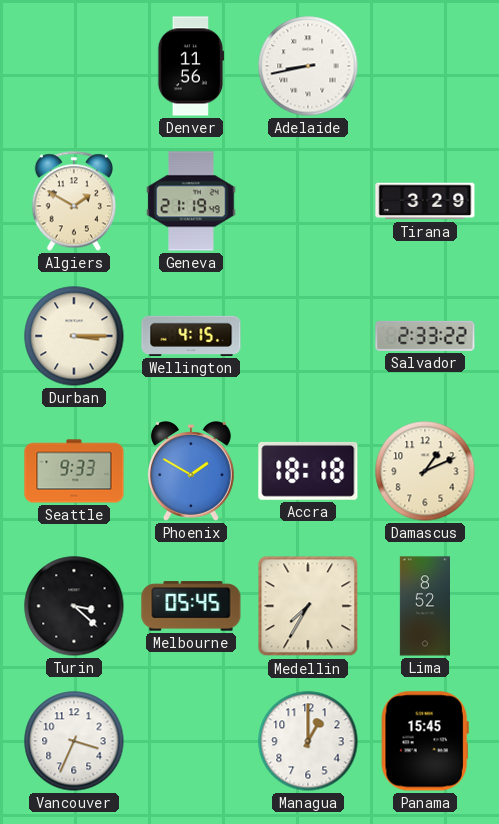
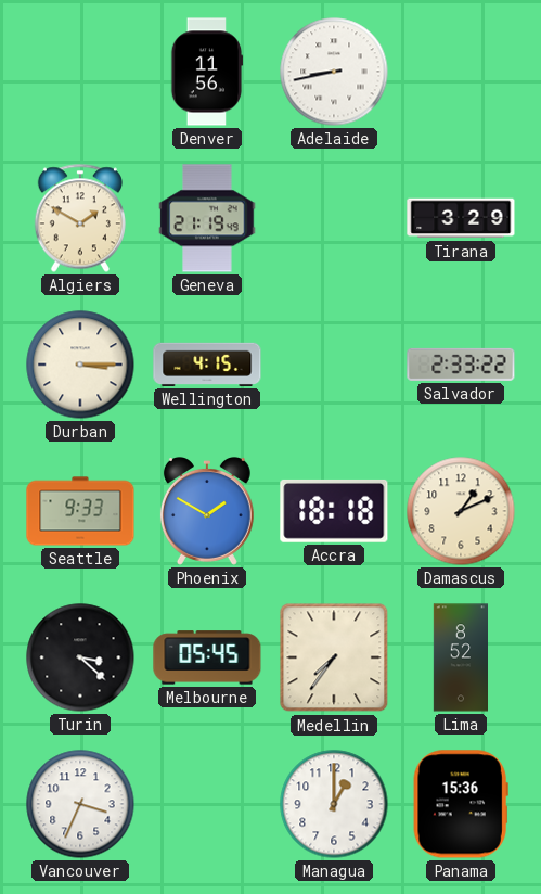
Medellin: 7:35 -> 7:36 (334, 657)
Panama: 15:45 -> 15:36 (461, 804)
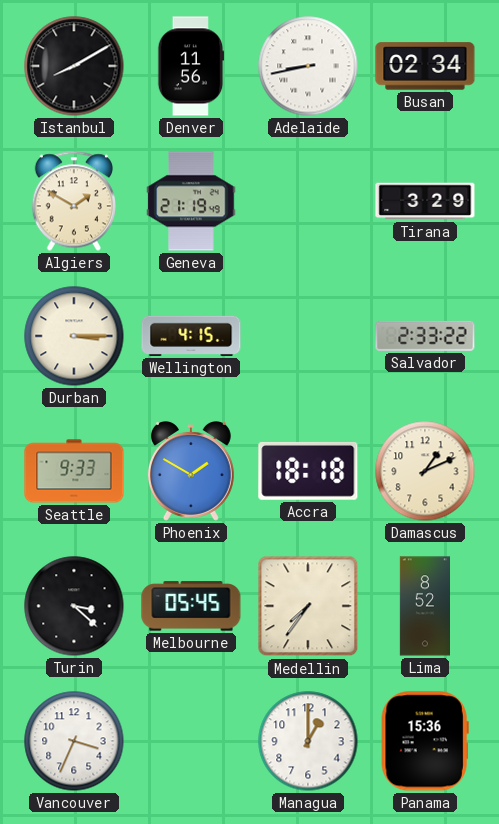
Istanbul: none -> 8:10 (74, 66)
Busan: none -> 02:34 (425, 66)
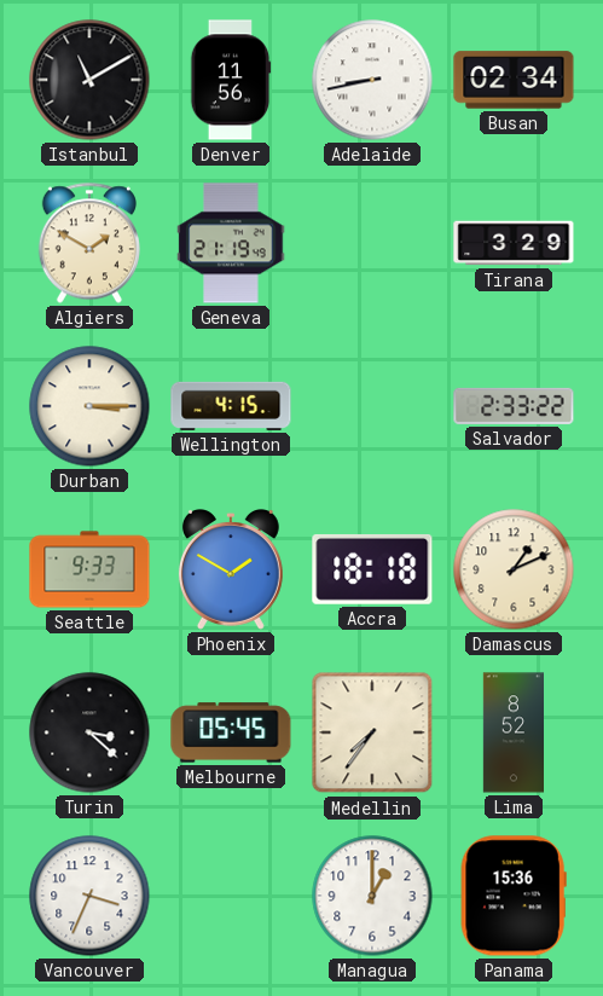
Istanbul: 8:10 -> 11:10 (89, 80)
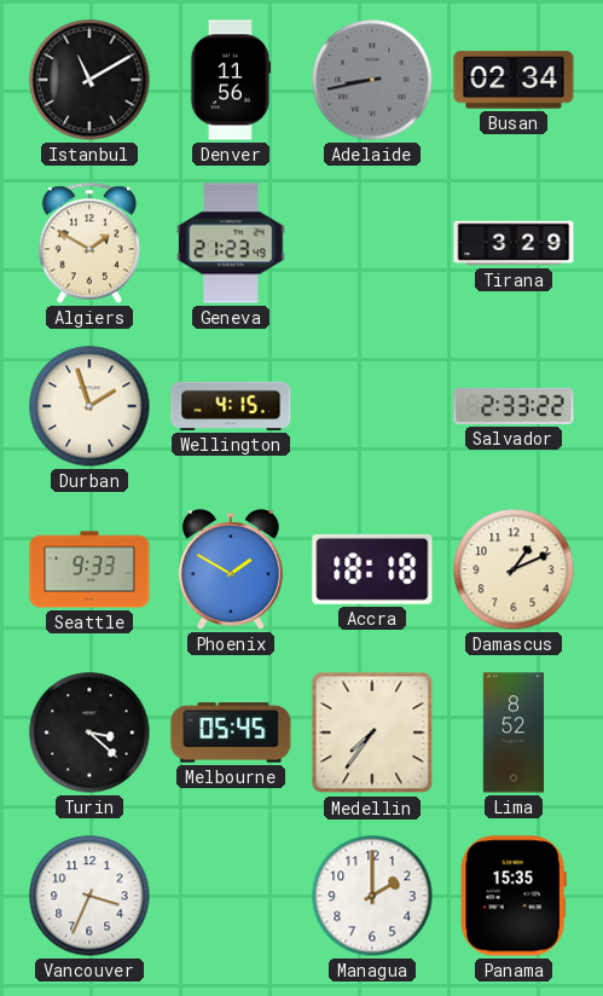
Adelaide dial: white -> grey (372, 80)
Geneva: 21:19 -> 21:23 (231, 243)
Durban: 3:15 -> 1:57 (89, 406)
Managua: 1:00 -> 2:00 (372, 896)
Panama: 15:36 -> 15:35 (514, 896)
